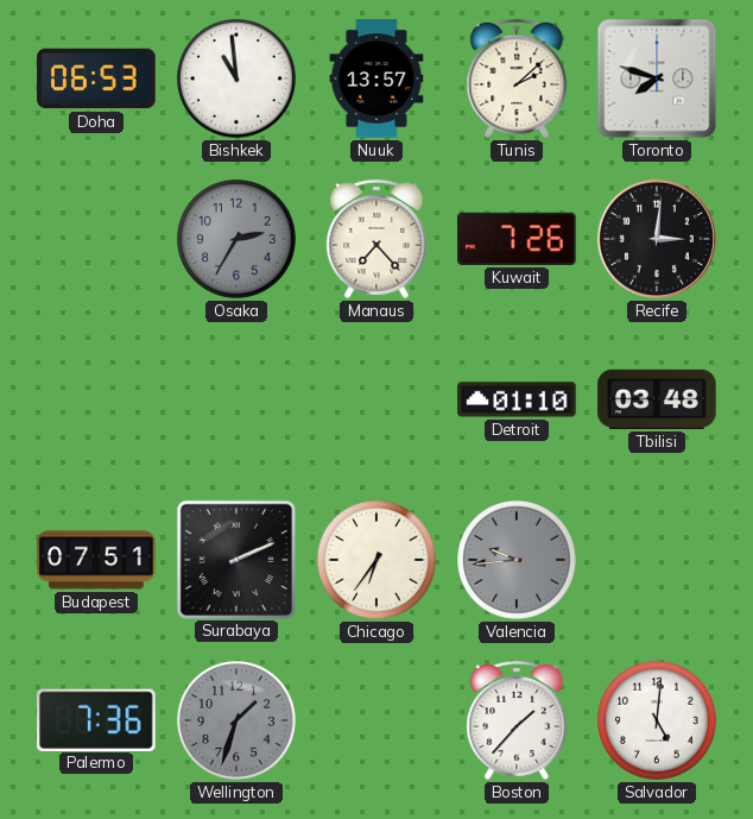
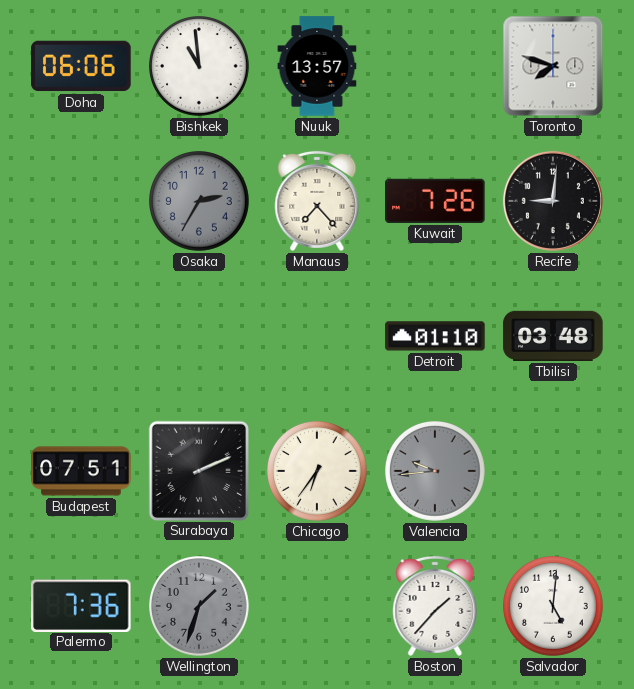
Doha: 06:53 -> 06:06 (81, 66)
Tunis: 2:08 -> none (517, 78)
Recife: 3:01 -> 9:01 (553, 201)
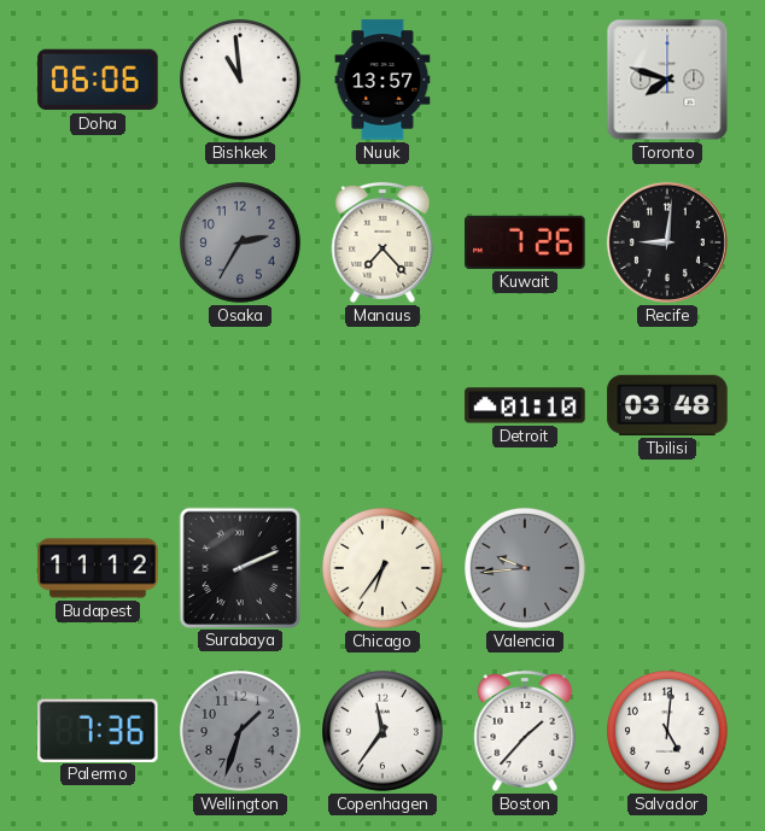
Budapest: 07:51 -> 11:12 (98, 568)
Copenhagen: none -> 11:36 (384, 732)
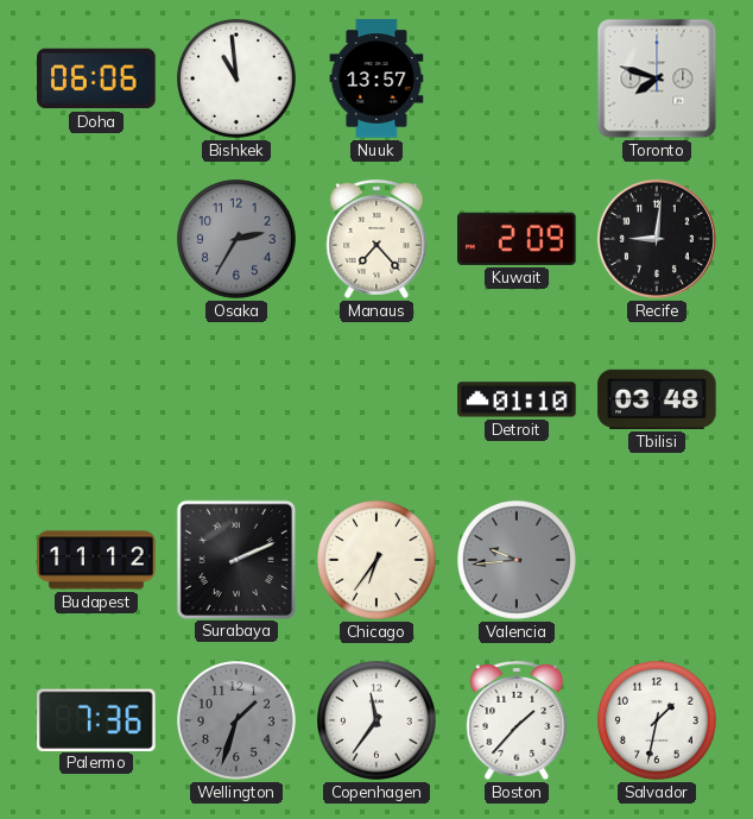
Kuwait: 7:26 -> 2:09 (517, 239)
Salvador: 5:01 -> 1:32 (658, 722)
